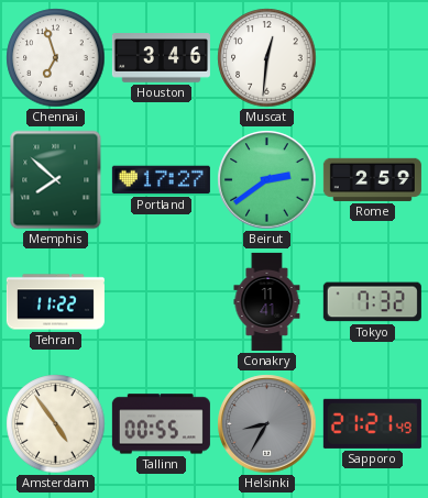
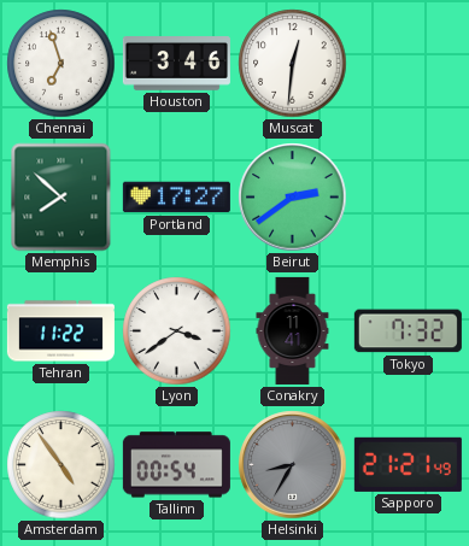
Rome: 2:59 -> none (372, 179)
Lyon: none -> 3:39 (177, 331)
Tallinn: 00:55 -> 00:54 (176, 465)
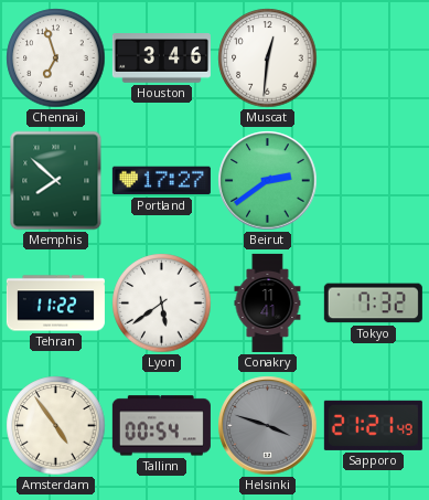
Lyon: 3:39 -> 5:39 (162, 304)
Helsinki: 8:35 -> 3:48 (268, 426)
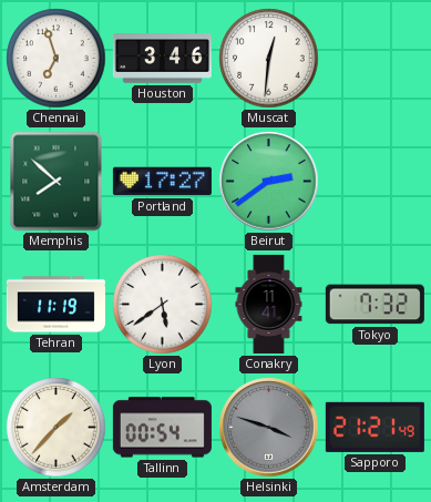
Tehran: 11:22 -> 11:19 (55, 305)
Amsterdam: 4:54 -> 1:37 (57, 428)
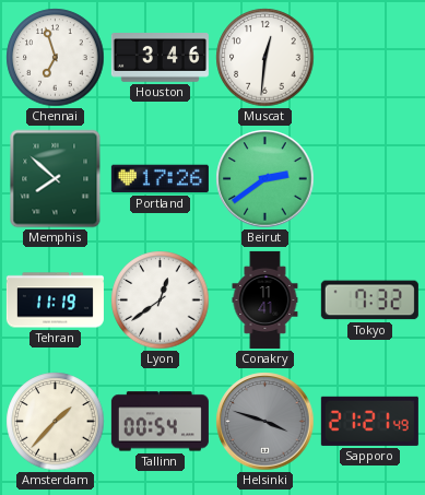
Portland: 17:27 -> 17:26 (160, 179)
Lyon: 5:39 -> 12:39 (161, 300)
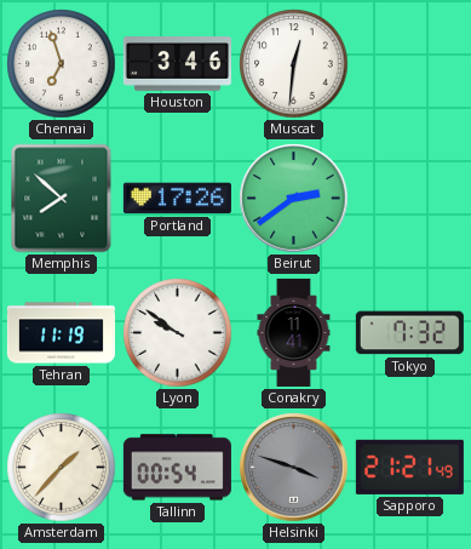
Lyon: 12:39 -> 9:51 (178, 333)
